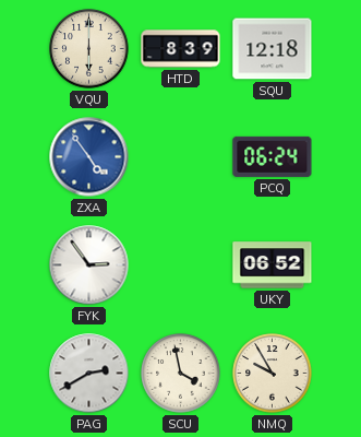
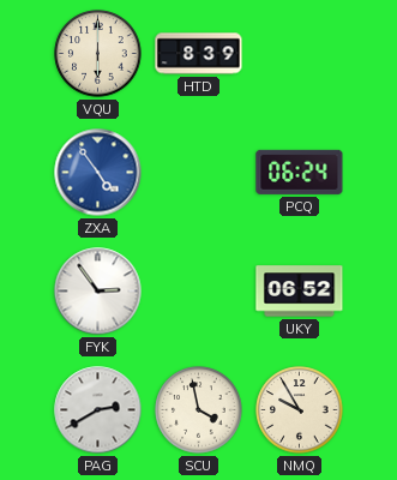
SQU: 12:18 -> none (273, 49)
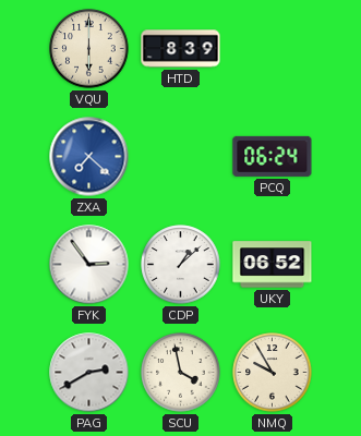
ZXA: 4:54 -> 7:22 (89, 157)
CDP: none -> 1:08 (181, 265)
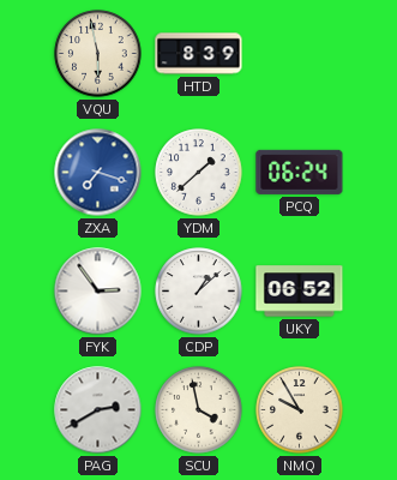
VQU: 6:00 -> 5:58 (98, 54)
ZXA: 7:22 -> 7:18 (98, 173)
YDM: none -> 1:38 (199, 173)
